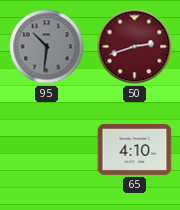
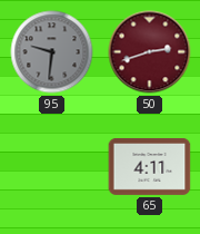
95: 10:31 -> 9:31 (52, 52)
65: 4:10 -> 4:11 (150, 166)
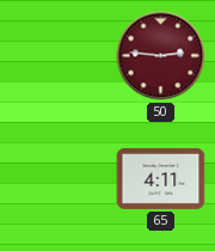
95: 9:31 -> none (52, 52)
50: 2:42 -> 2:46 (161, 56)
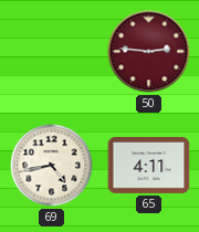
69: none -> 4:43 (52, 166)
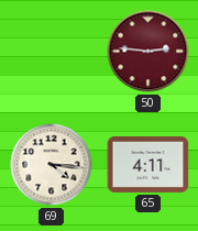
69: 4:43 -> 4:16 (52, 165)
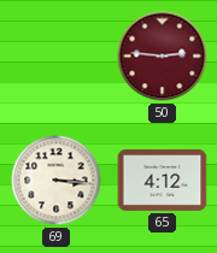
69: 4:16 -> 3:16 (57, 181)
65: 4:11 -> 4:12 (163, 180)
